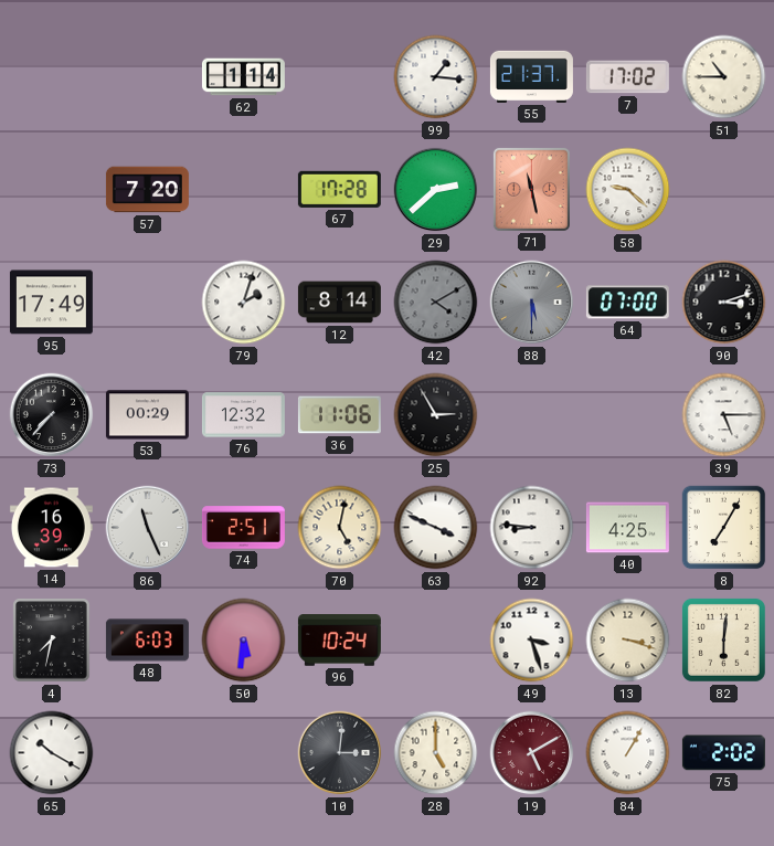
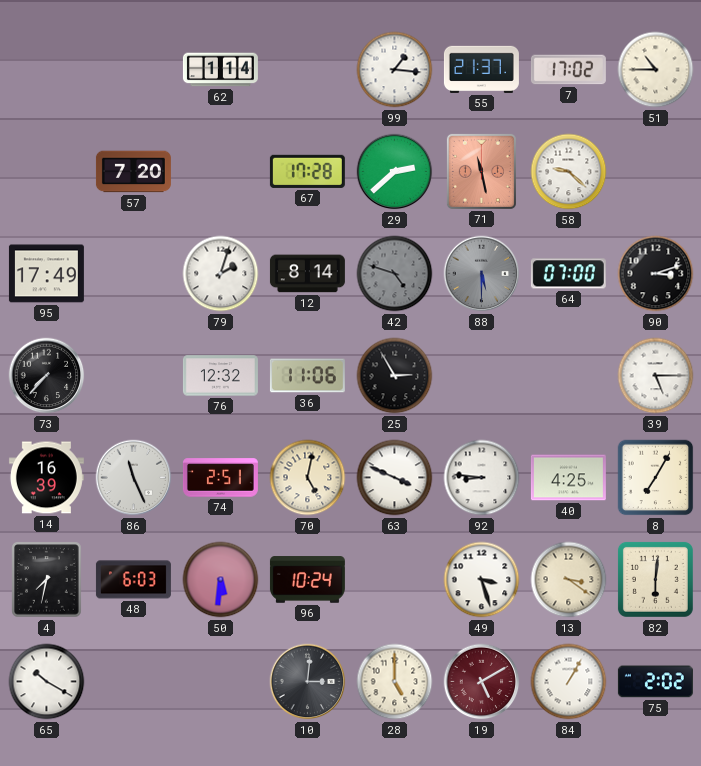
42: 4:10 -> 4:48 (395, 274)
53: 00:29 -> none (147, 415)
13: 3:18 -> 3:21 (569, 580)
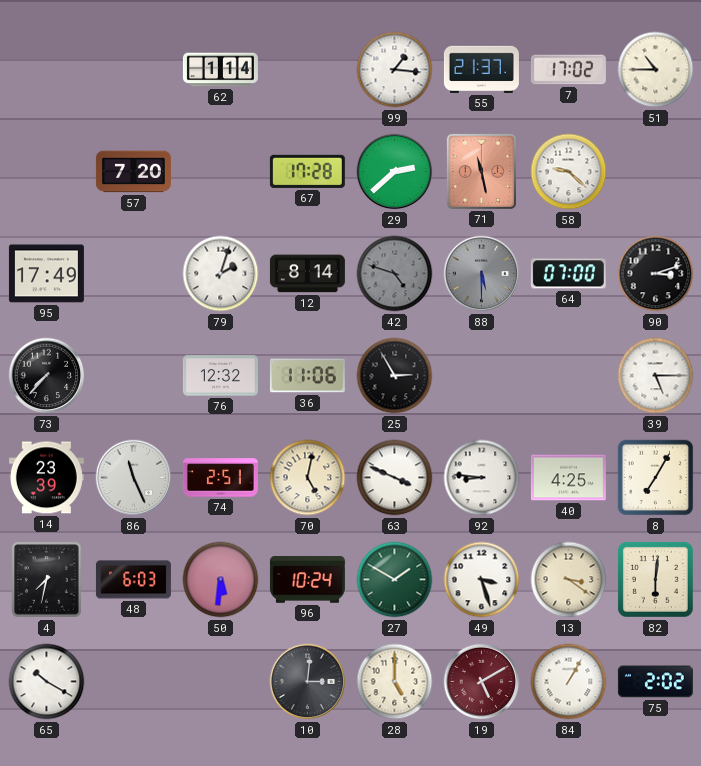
14: 16:39 -> 23:39 (46, 478)
27: none -> 1:50 (395, 580)
